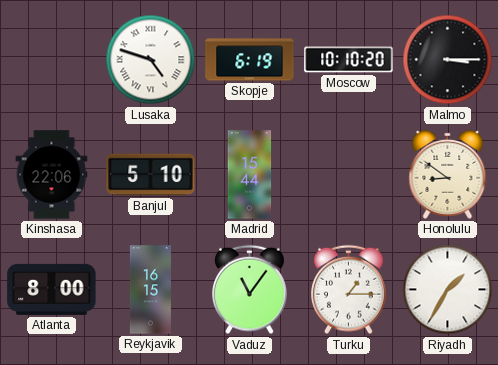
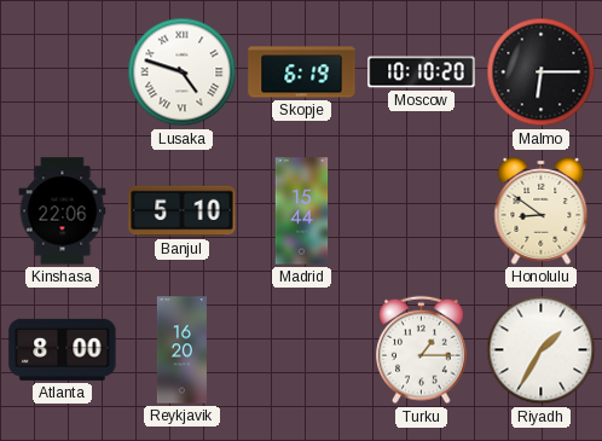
Malmo: 3:15 -> 6:15 (542, 72)
Reykjavik: 16:15 -> 16:20 (181, 350)
Vaduz: 11:06 -> none (250, 290)
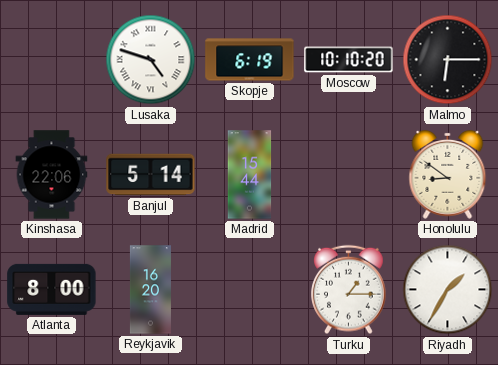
Banjul: 5:10 -> 5:14 (151, 175)
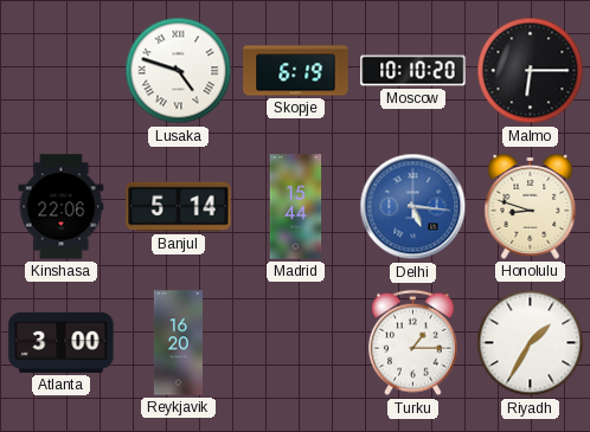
Delhi: none -> 5:16 (413, 207)
Honolulu: 8:51 -> 8:48 (531, 206)
Atlanta: 8:00 -> 3:00 (62, 342)
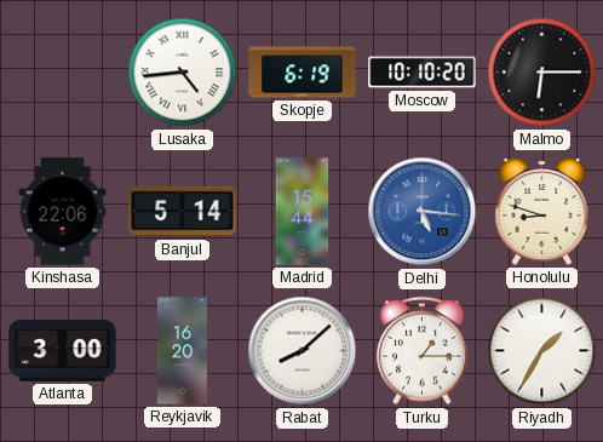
Lusaka: 4:48 -> 4:44 (183, 73)
Rabat: none -> 8:08 (303, 351)
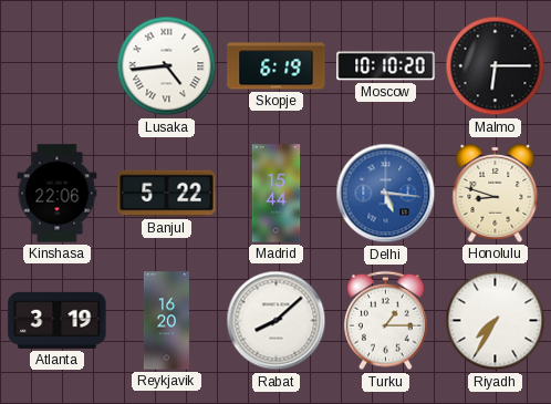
Banjul: 5:14 -> 5:22 (167, 194)
Atlanta: 3:00 -> 3:19 (58, 320)
Riyadh: 1:35 -> 7:35 (496, 321)
